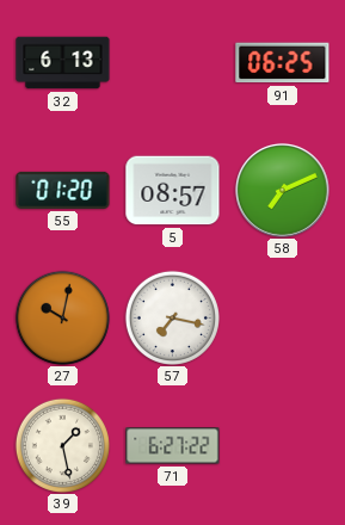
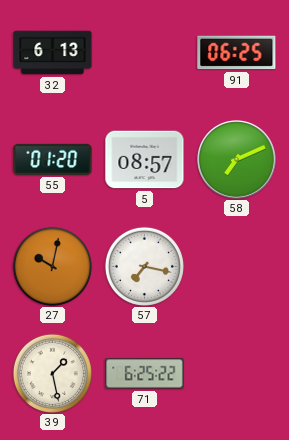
71: 6:27 -> 6:25 (145, 374)
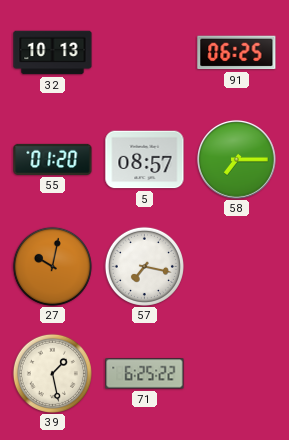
32: 6:13 -> 10:13 (53, 53)
58: 7:11 -> 7:15 (237, 160)
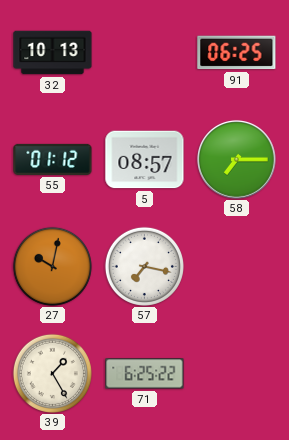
55: 01:20 -> 01:12 (53, 159)
39: 1:28 -> 1:25 (52, 373)
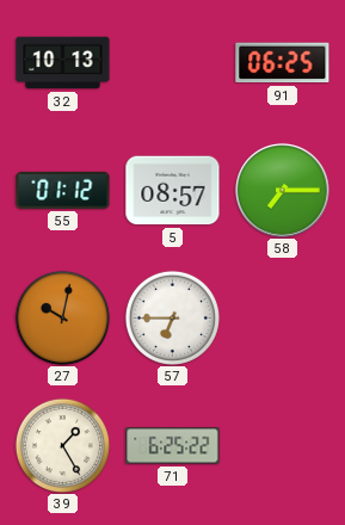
57: 7:17 -> 6:45 (172, 317)
